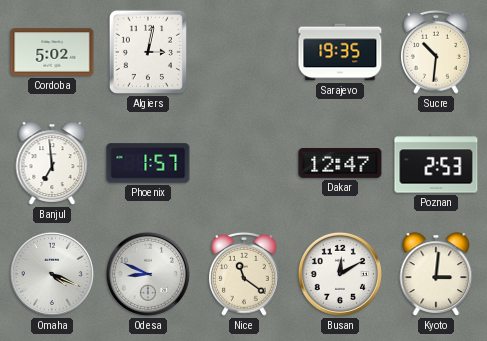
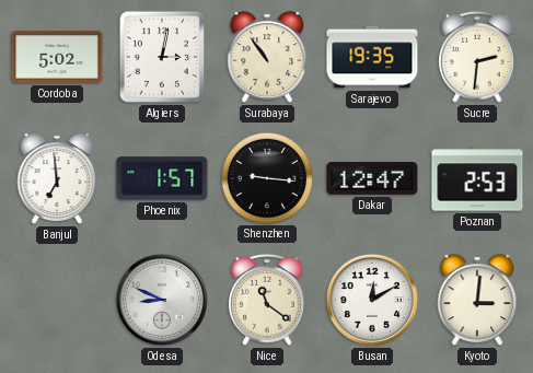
Surabaya: none -> 10:54 (267, 57)
Sucre: 10:31 -> 2:31 (478, 57)
Shenzhen: none -> 9:16 (266, 177)
Omaha: 4:19 -> none (52, 274)
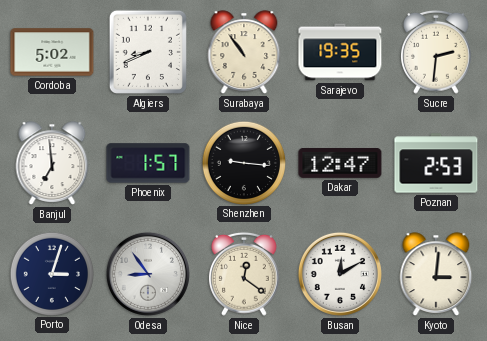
Algiers: 3:02 -> 8:41 (148, 52)
Porto: none -> 3:03 (51, 273)
Odesa: 8:49 -> 8:54 (148, 274)
Nice: 11:21 -> 12:21 (245, 274)
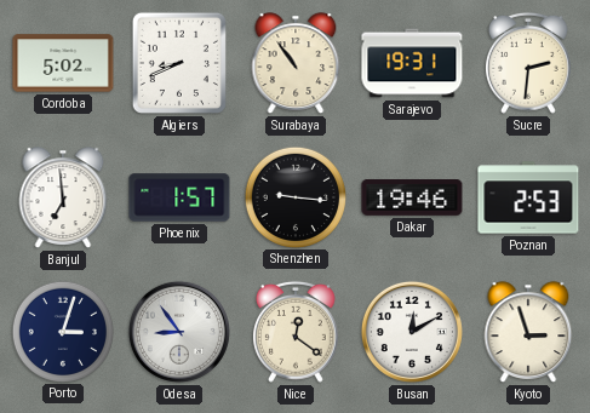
Sarajevo: 19:35 -> 19:31 (412, 63)
Dakar: 12:47 -> 19:46 (412, 199)
Kyoto: 3:01 -> 2:57 (528, 332)
